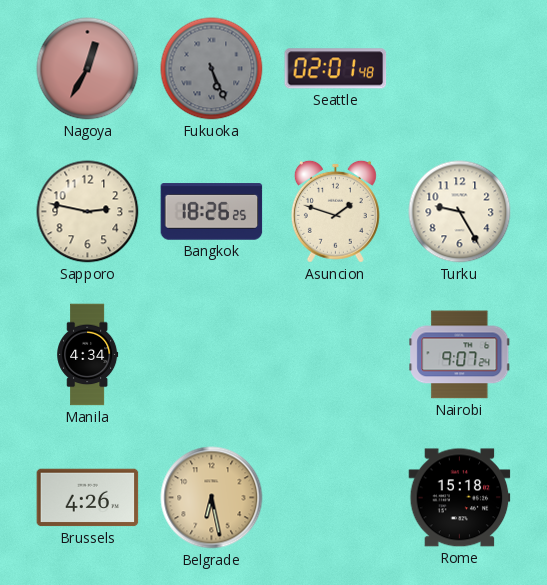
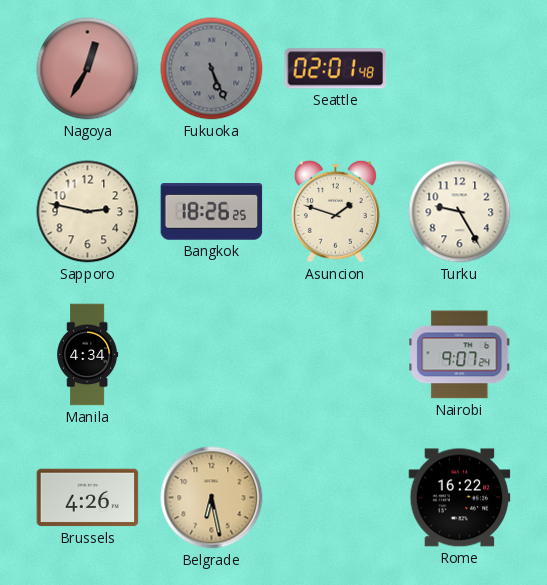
Rome: 15:18 -> 16:22 (460, 498)
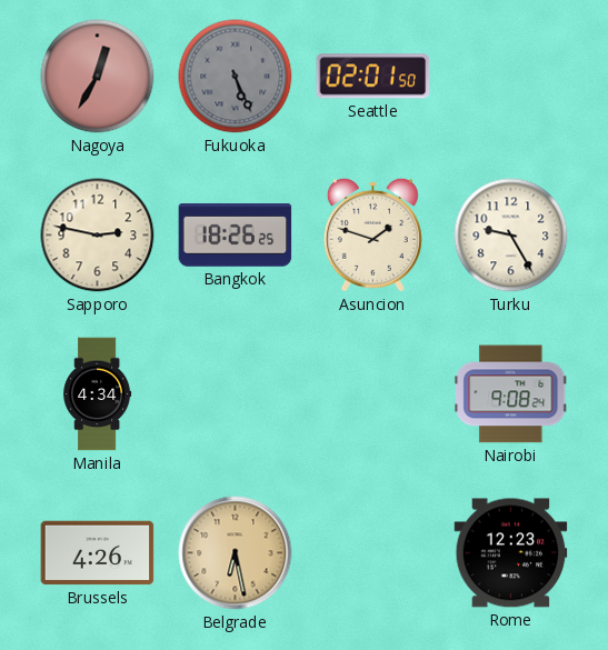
Seattle: 02:01:48 -> 02:01:50 (373, 77)
Nairobi: 9:07 -> 9:08 (511, 394)
Rome: 16:22 -> 12:23 (511, 553)
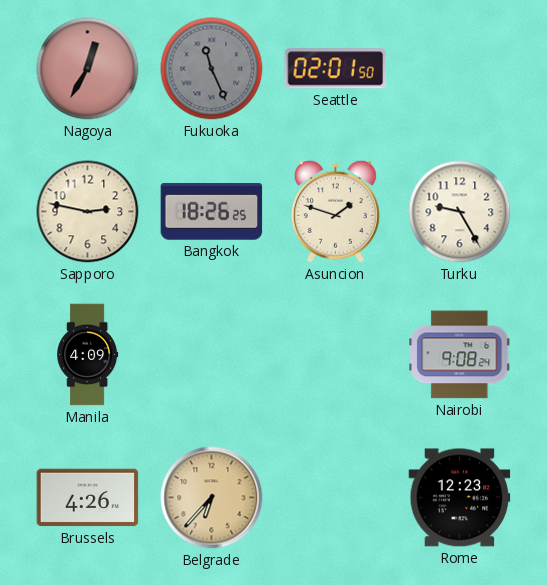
Fukuoka: 5:26 -> 11:26 (212, 69)
Manila: 4:34 -> 4:09 (88, 355)
Belgrade: 6:28 -> 6:37 (212, 498)
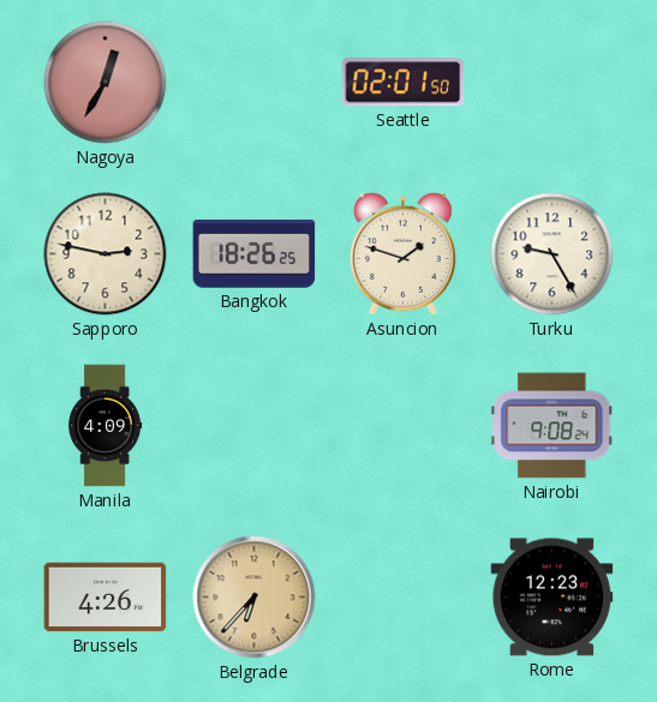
Fukuoka: 11:26 -> none (212, 69)
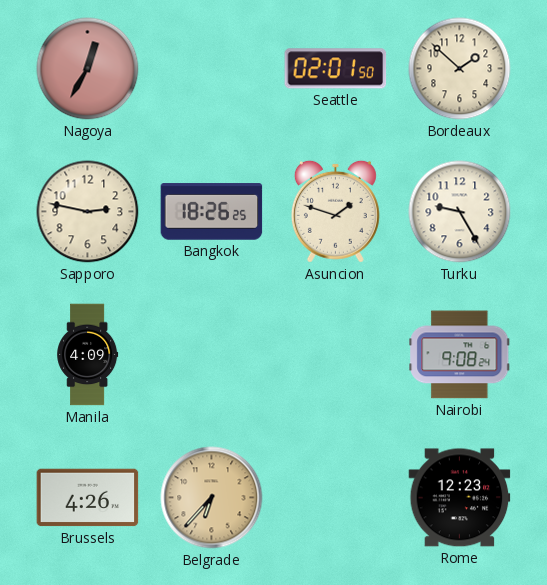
Bordeaux: none -> 1:52 (460, 69)
